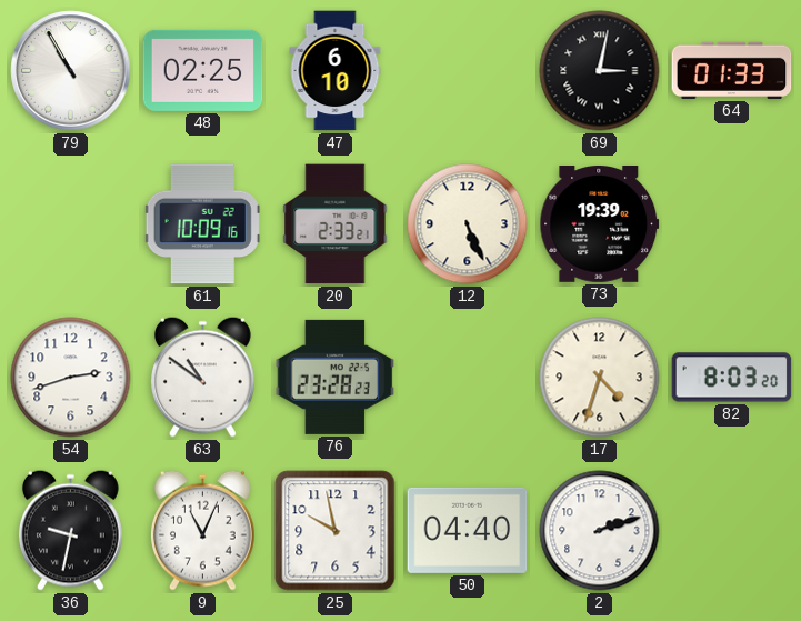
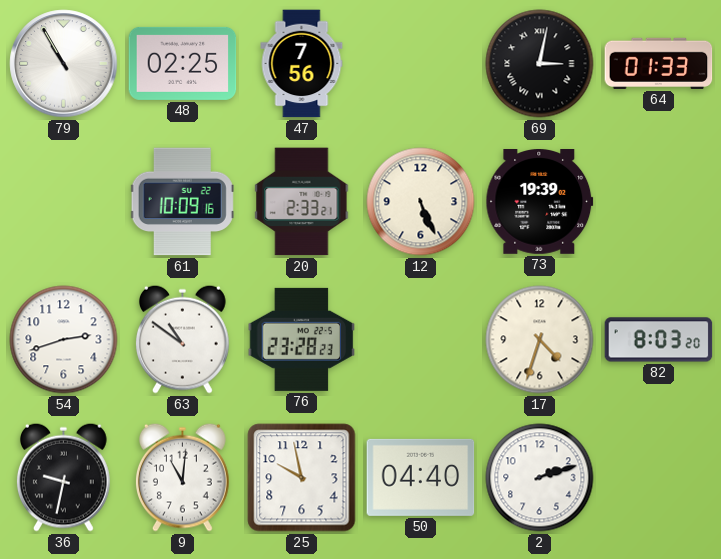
47: 6:10 -> 7:56 (302, 64)
9: 11:04 -> 11:01 (182, 477)
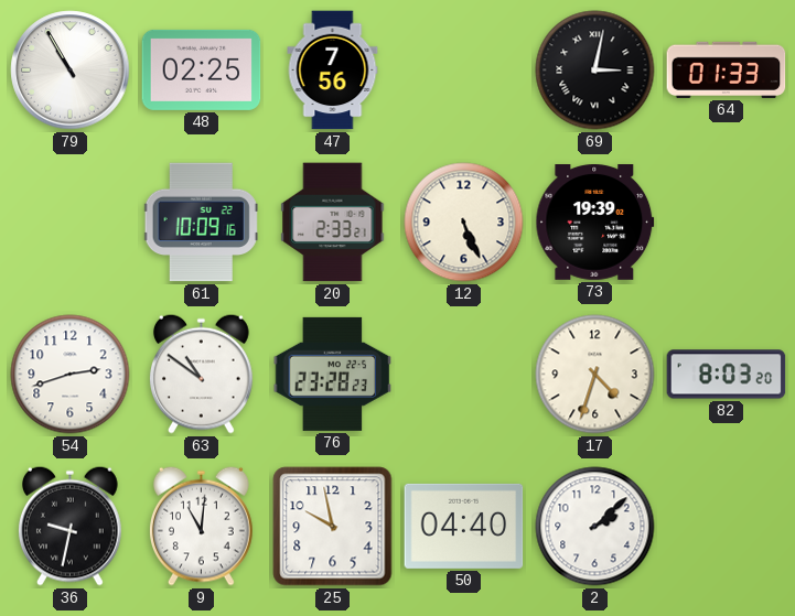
2: 2:12 -> 2:08 (595, 527)
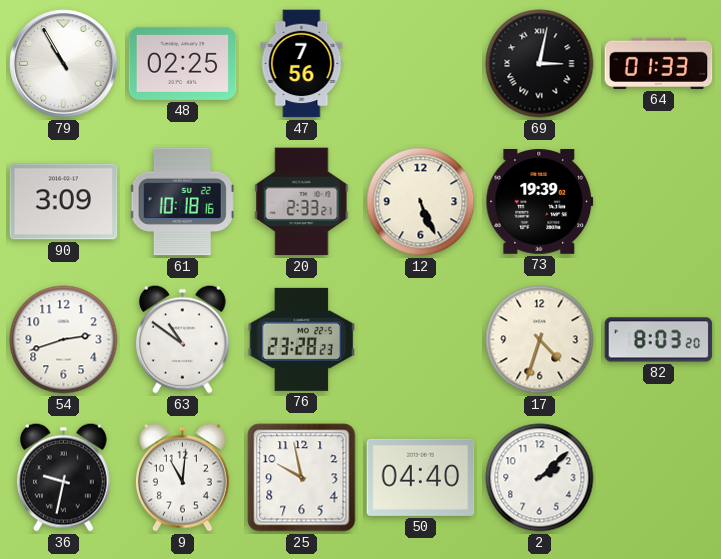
90: none -> 3:09 (64, 202)
61: 10:09 -> 10:18 (182, 202)
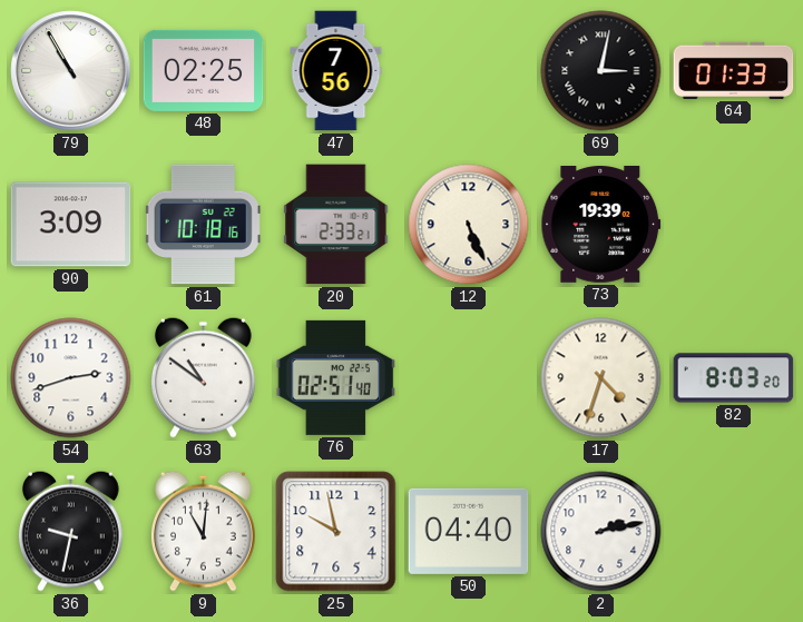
76: 23:28 -> 02:51 (336, 377)
2: 2:08 -> 2:13 (601, 532)
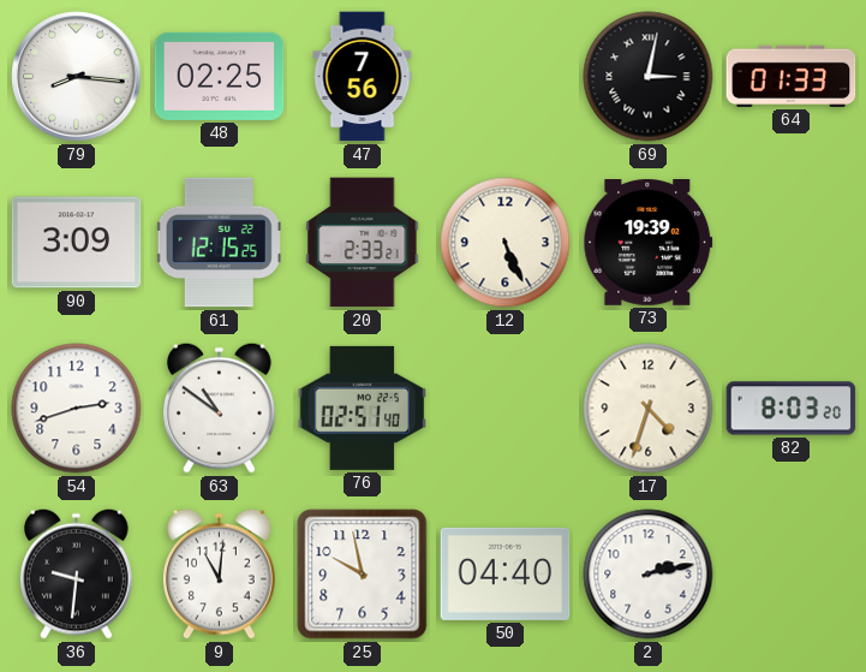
79: 10:55 -> 8:16 (77, 77)
61: 10:18 -> 12:15 (219, 243)
36: 9:32 -> 9:31 (76, 573)
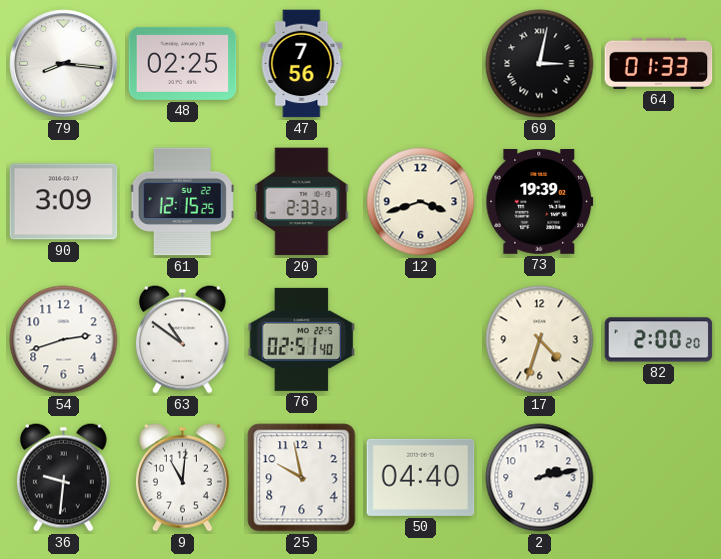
12: 5:26 -> 3:42 (421, 202)
82: 8:03 -> 2:00 (659, 340)
